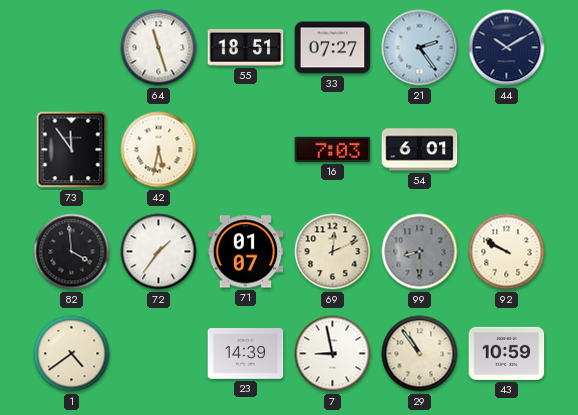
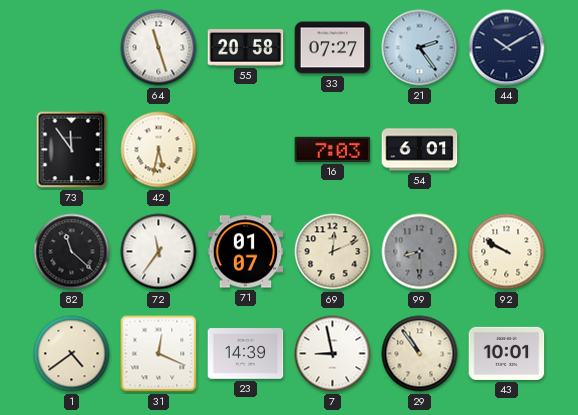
55: 18:51 -> 20:58 (246, 48)
82: 3:59 -> 11:22 (72, 252)
72: 1:36 -> 11:36 (159, 252)
31: none -> 12:19 (159, 354)
43: 10:59 -> 10:01 (507, 353)
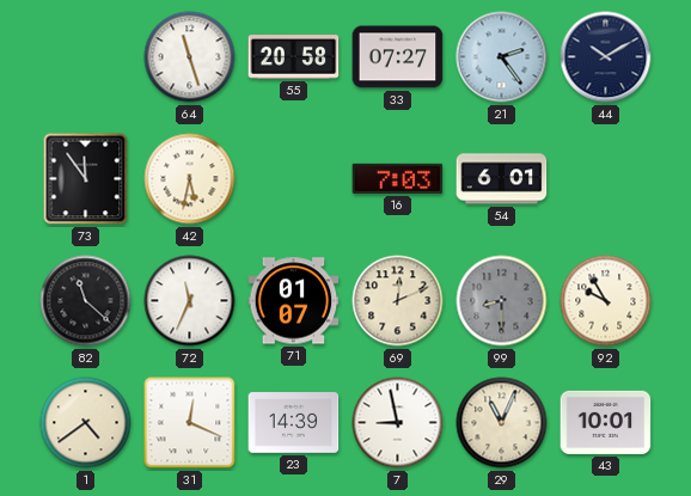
72: 11:36 -> 11:34 (190, 301)
92: 9:50 -> 9:55 (606, 301)
29: 10:54 -> 11:04 (502, 423)
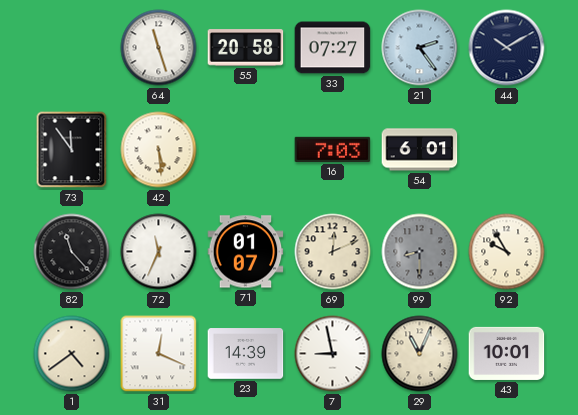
42: 5:32 -> 5:29 (159, 150)
82: 11:22 -> 11:23 (72, 252)
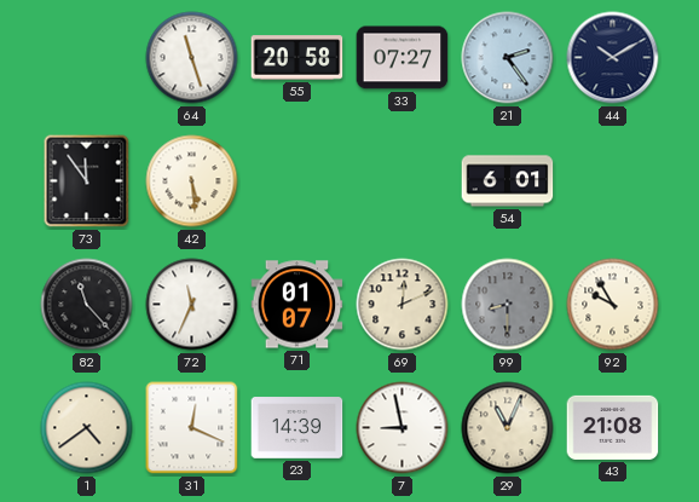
16: 7:03 -> none (333, 149)
43: 10:01 -> 21:08 (613, 427)
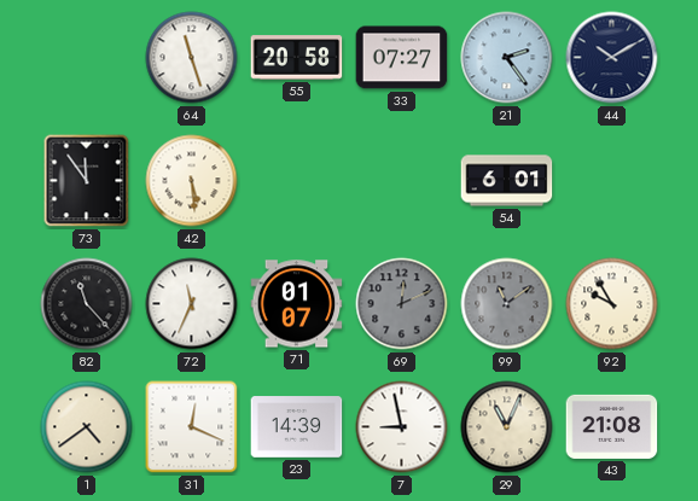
69 dial: cream -> grey (402, 304)
99: 8:30 -> 11:09 (507, 304)
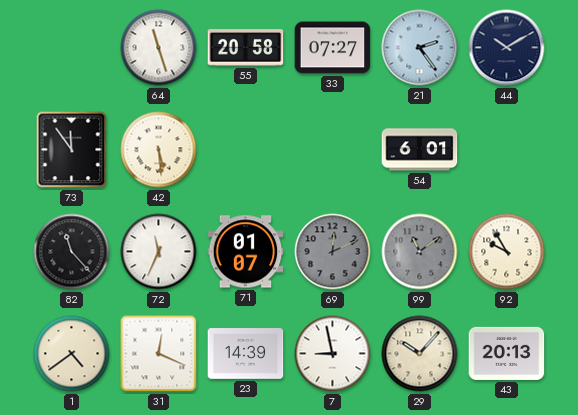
29: 11:04 -> 10:07 (420, 354)
43: 21:08 -> 20:13 (507, 353)
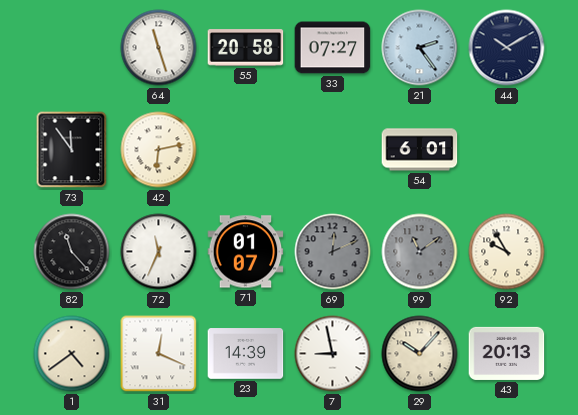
42: 5:29 -> 6:13 (159, 150)
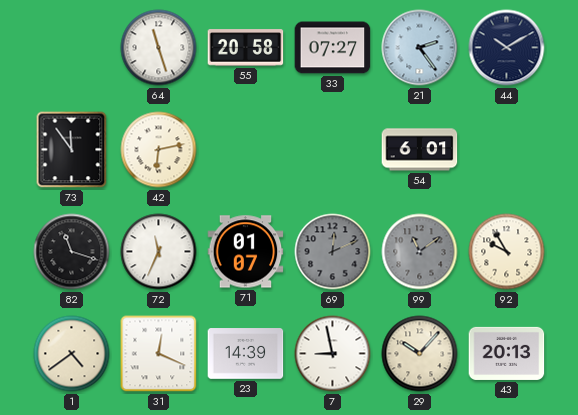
82: 11:23 -> 11:18 (72, 252)
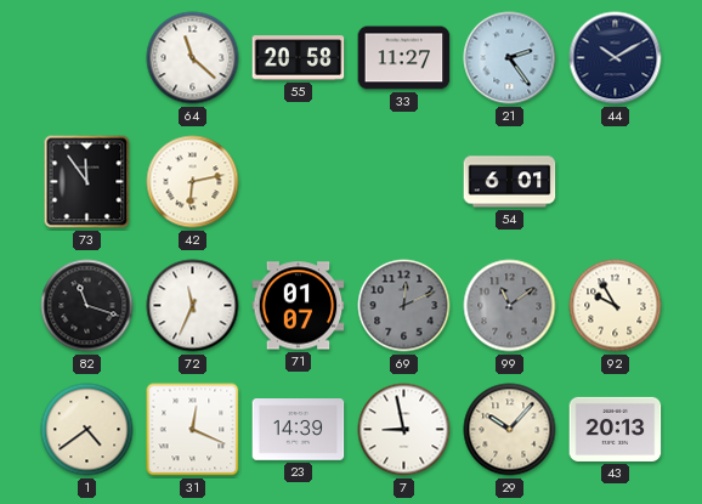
64: 11:27 -> 11:22 (193, 58)
33: 07:27 -> 11:27 (404, 58)
